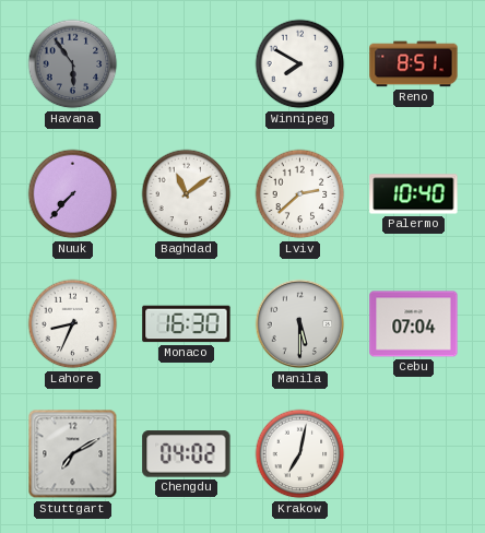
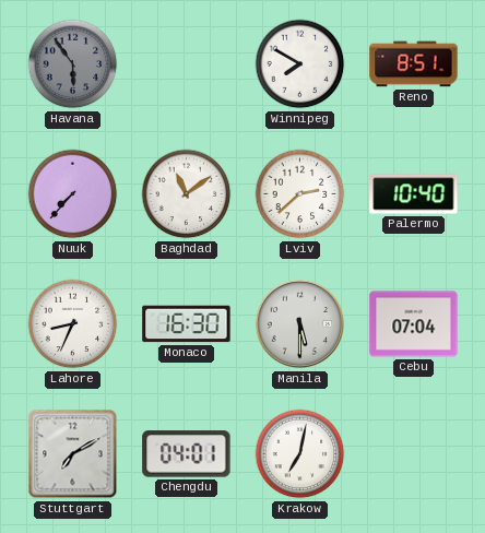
Chengdu: 04:02 -> 04:01 (187, 454)
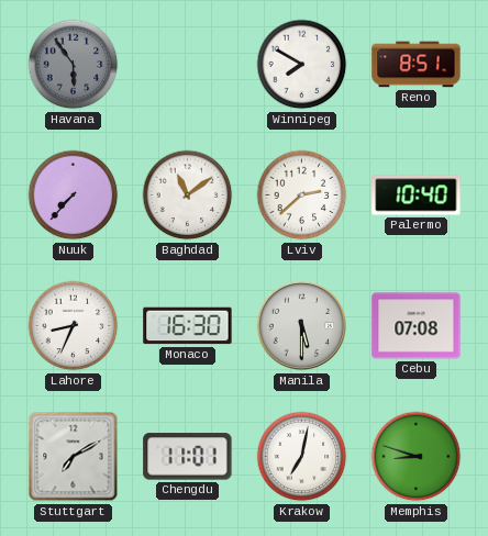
Cebu: 07:04 -> 07:08 (417, 326)
Chengdu: 04:01 -> 11:01 (188, 457)
Memphis: none -> 8:48 (417, 457)
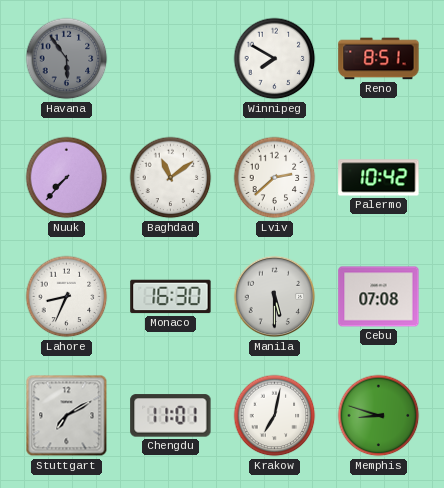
Palermo: 10:40 -> 10:42 (379, 178)
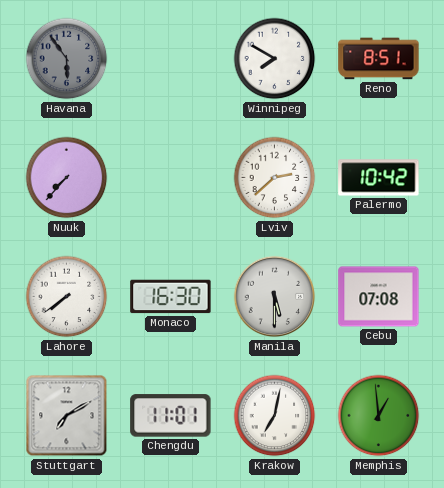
Baghdad: 11:09 -> none (171, 178)
Lahore: 8:34 -> 7:39 (67, 297)
Memphis: 8:48 -> 12:59 (379, 416)
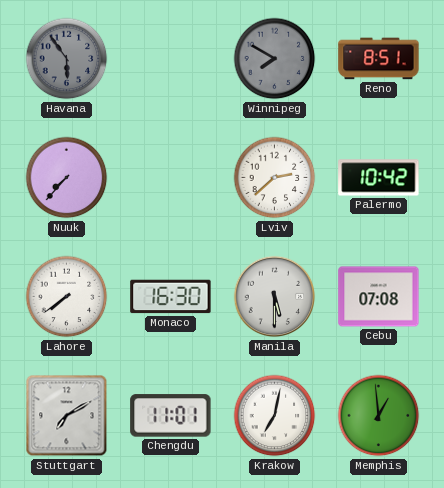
Winnipeg dial: white -> grey (275, 59)
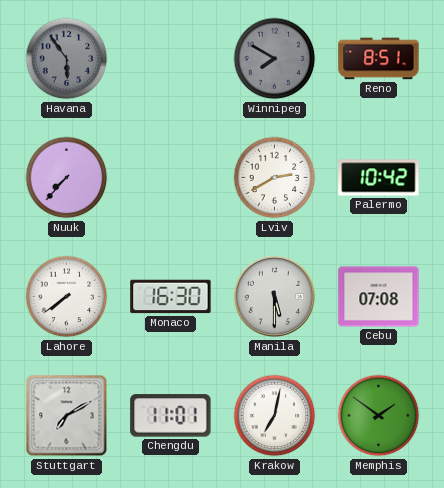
Lviv: 2:38 -> 2:40 (275, 178)
Memphis: 12:59 -> 1:51 (379, 416)
